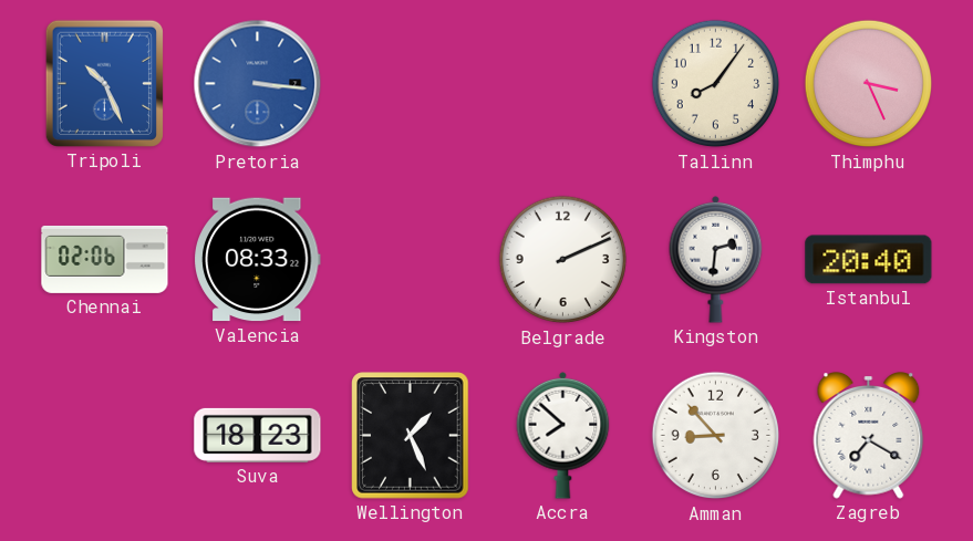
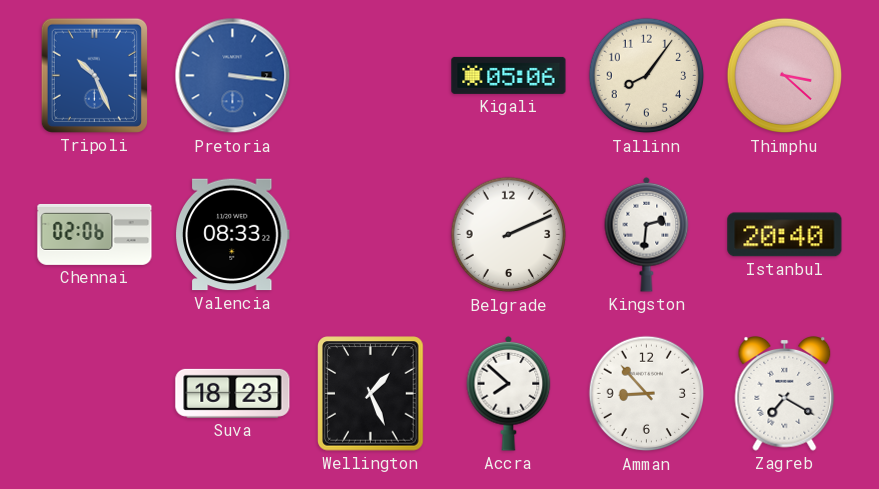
Kigali: none -> 05:06 (509, 75)
Thimphu: 3:26 -> 3:22 (785, 76)
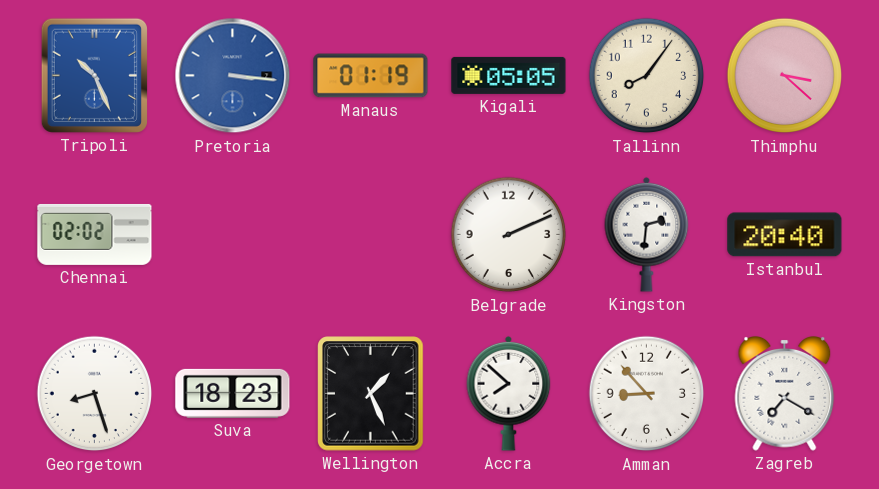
Manaus: none -> 01:19 (371, 76)
Kigali: 05:06 -> 05:05 (509, 75)
Chennai: 02:06 -> 02:02 (95, 234)
Valencia: 08:33 -> none (232, 235)
Georgetown: none -> 8:27 (95, 394)
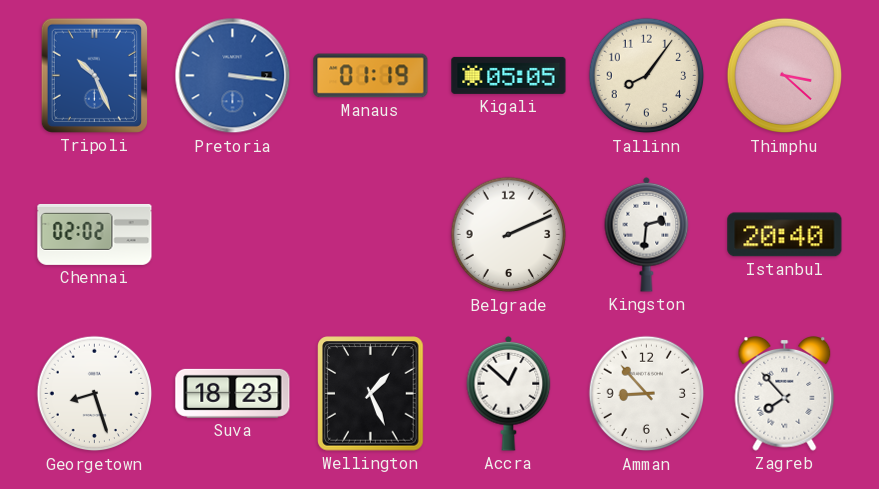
Accra: 7:52 -> 12:52 (509, 393)
Zagreb: 7:20 -> 7:53 (785, 394)
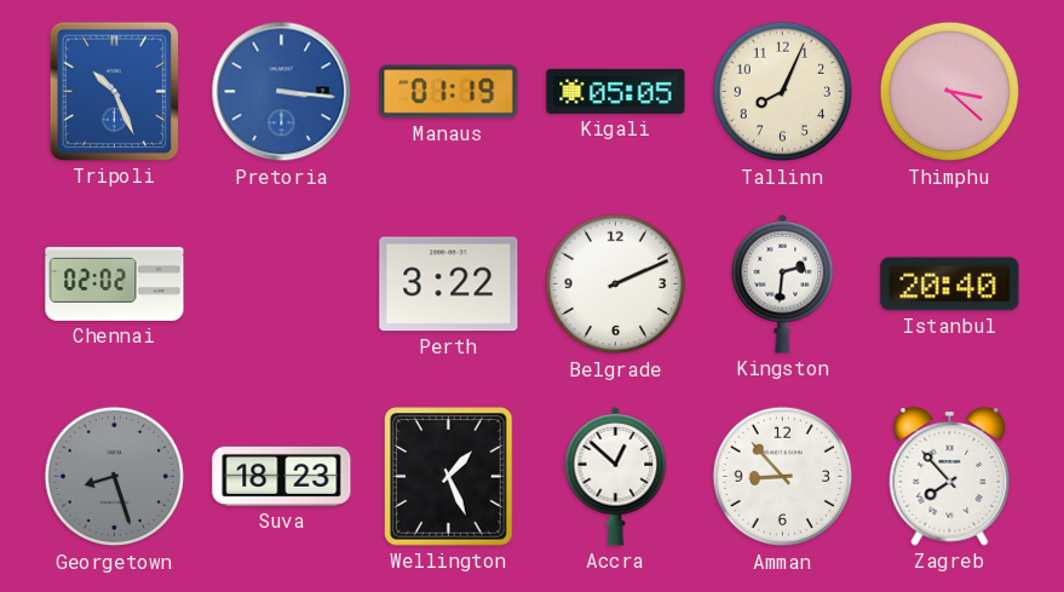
Tallinn: 8:06 -> 8:04 (783, 92)
Perth: none -> 3:22 (449, 284)
Georgetown dial: white -> grey (115, 477)
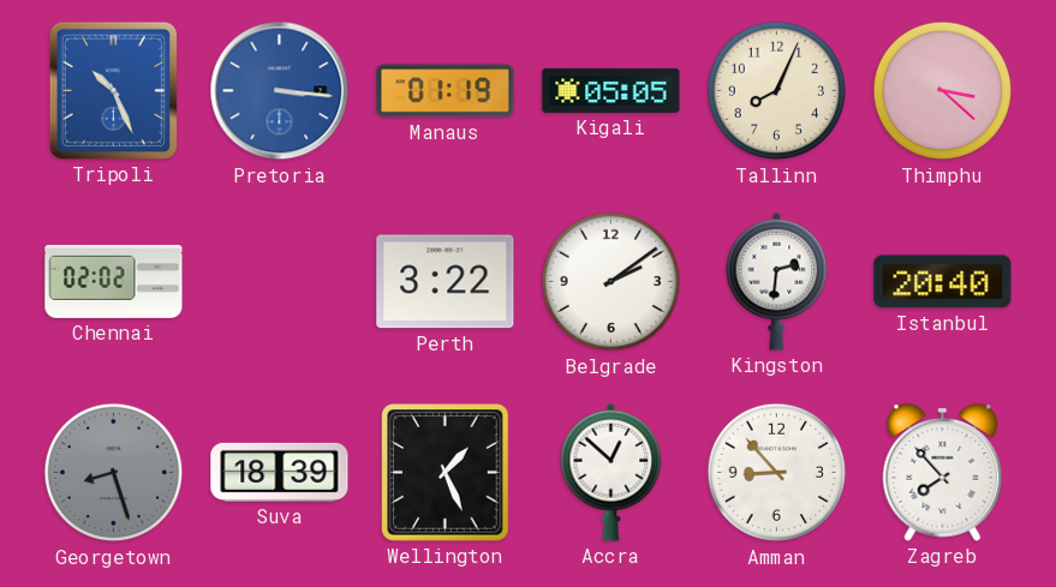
Belgrade: 2:11 -> 2:09 (611, 282)
Suva: 18:23 -> 18:39 (280, 472)
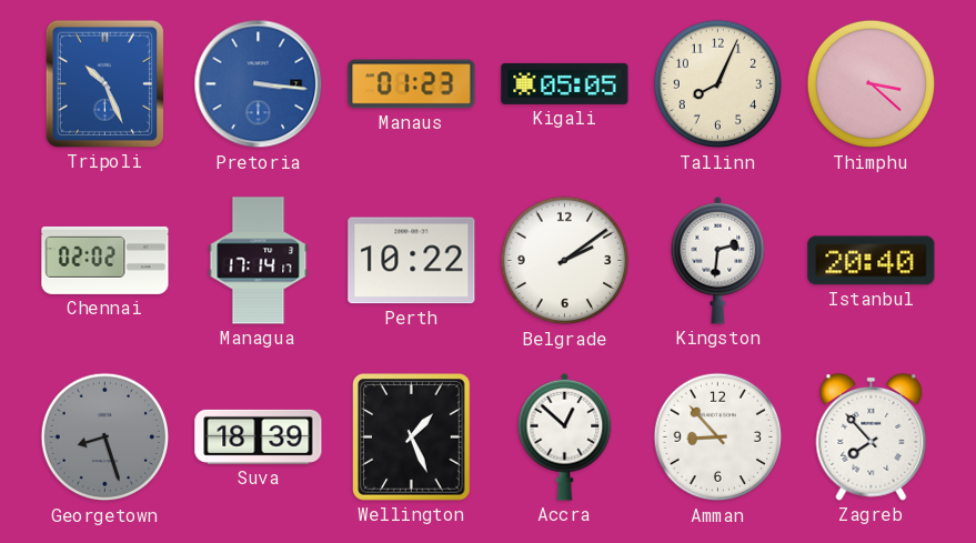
Manaus: 01:19 -> 01:23 (412, 84)
Managua: none -> 17:14 (259, 261)
Perth: 3:22 -> 10:22 (412, 261)
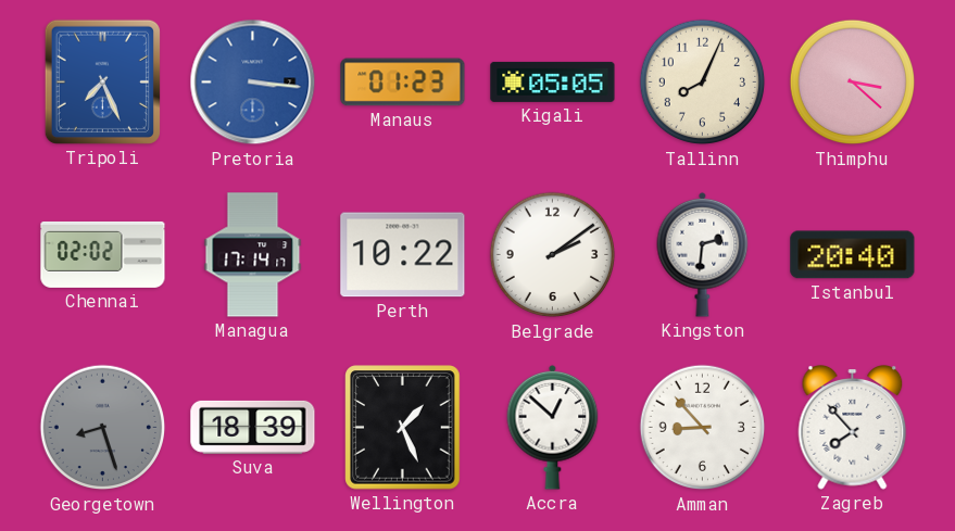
Tripoli: 10:26 -> 7:26 (102, 81)
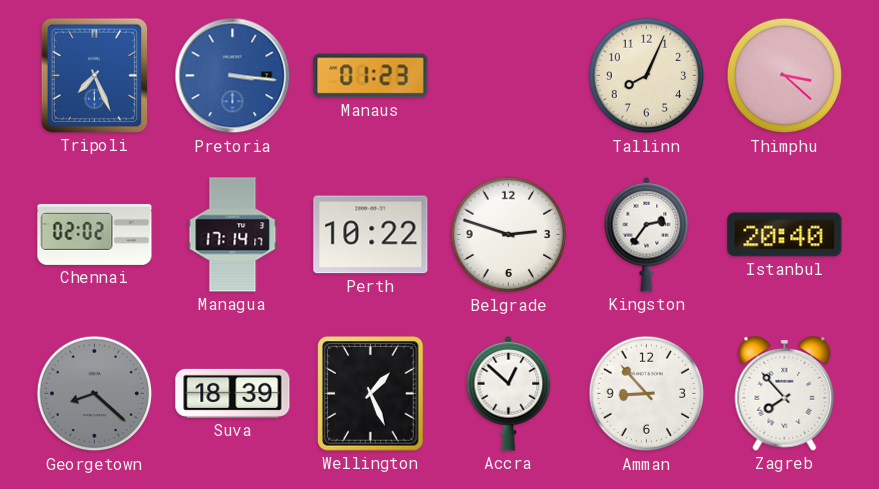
Kigali: 05:05 -> none (553, 81)
Belgrade: 2:09 -> 2:48 (509, 235)
Kingston: 2:31 -> 2:36 (647, 234)
Georgetown: 8:27 -> 8:22 (95, 394)
